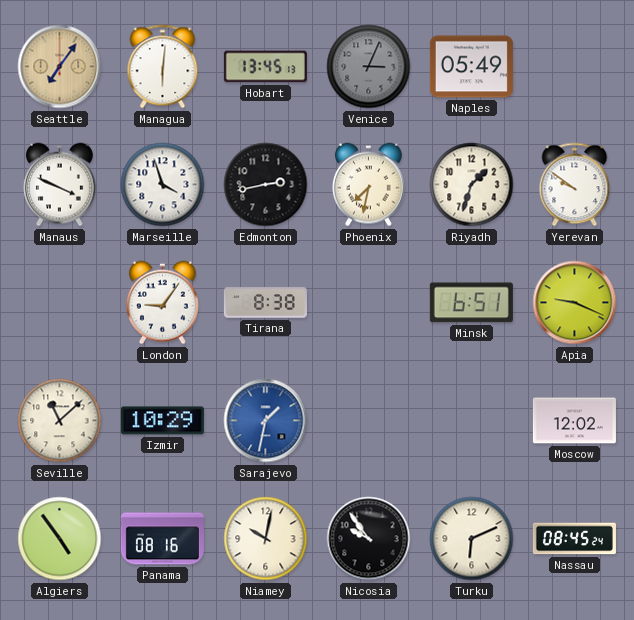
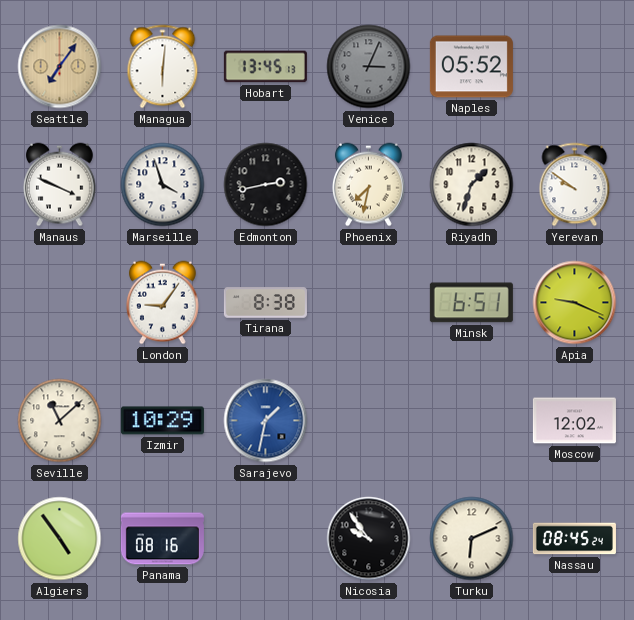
Naples: 05:49 -> 05:52 (471, 67)
Niamey: 10:02 -> none (266, 539)
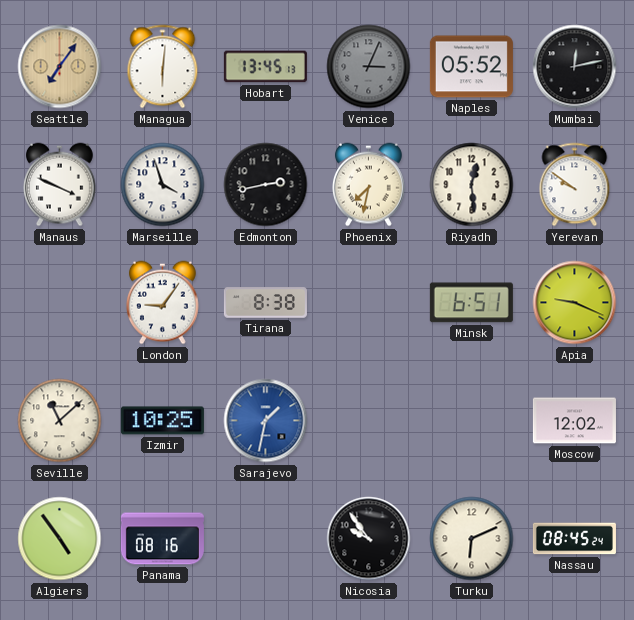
Mumbai: none -> 12:13 (575, 67)
Riyadh: 1:33 -> 12:29 (472, 185)
Izmir: 10:29 -> 10:25 (162, 421)
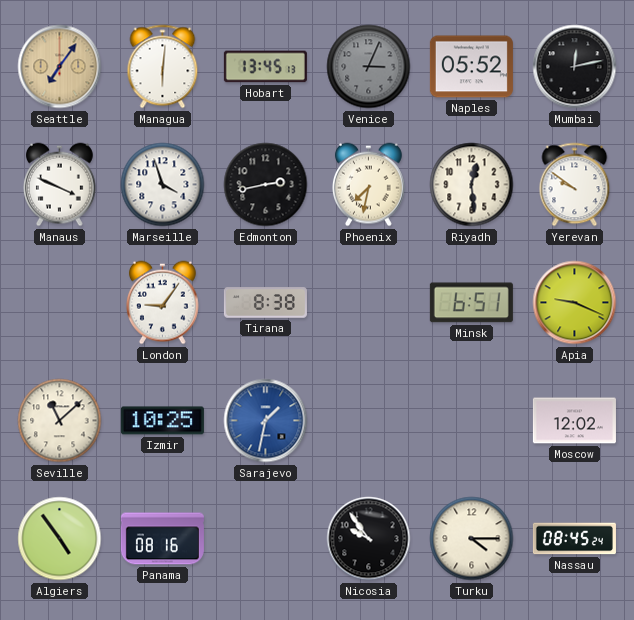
Turku: 6:11 -> 4:15 (472, 539)
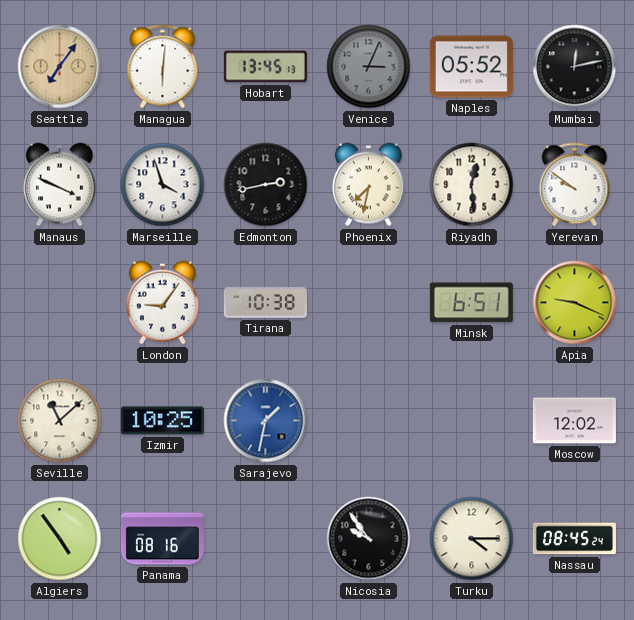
Tirana: 8:38 -> 10:38 (265, 303)
